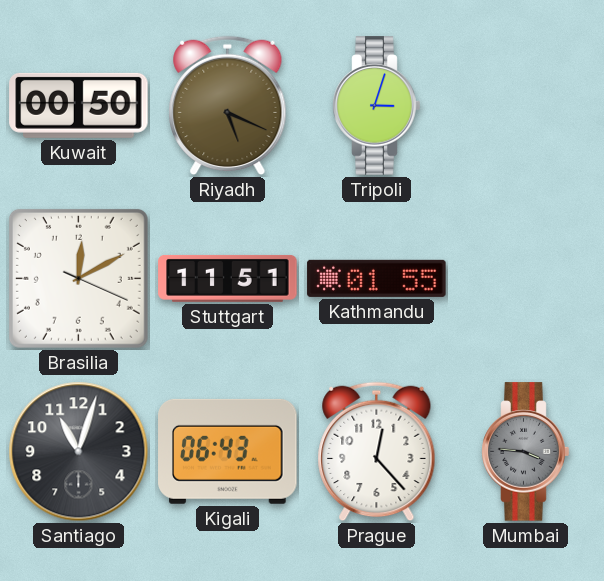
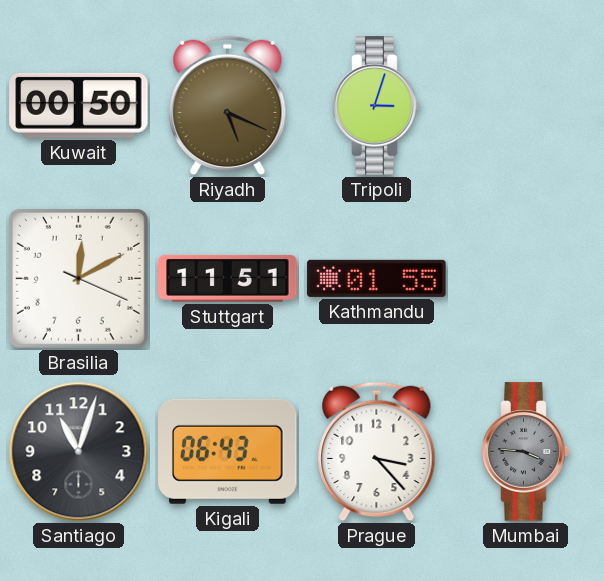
Prague: 12:23 -> 3:23 (377, 452)
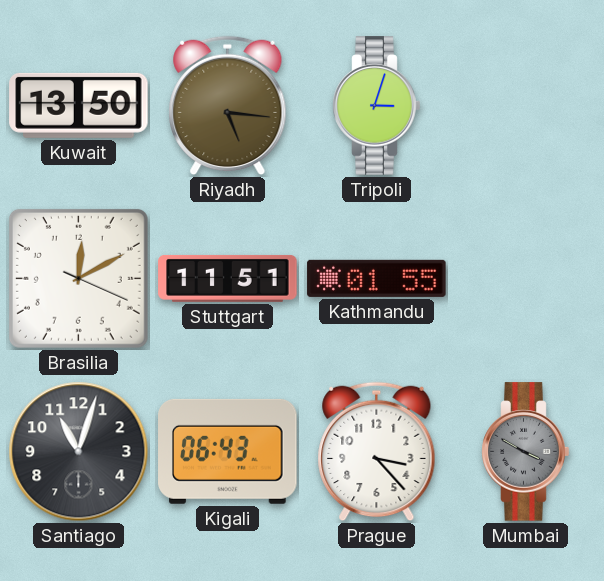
Kuwait: 00:50 -> 13:50 (79, 105)
Riyadh: 5:19 -> 5:16 (228, 106)
Mumbai: 3:46 -> 3:50 (526, 452)
